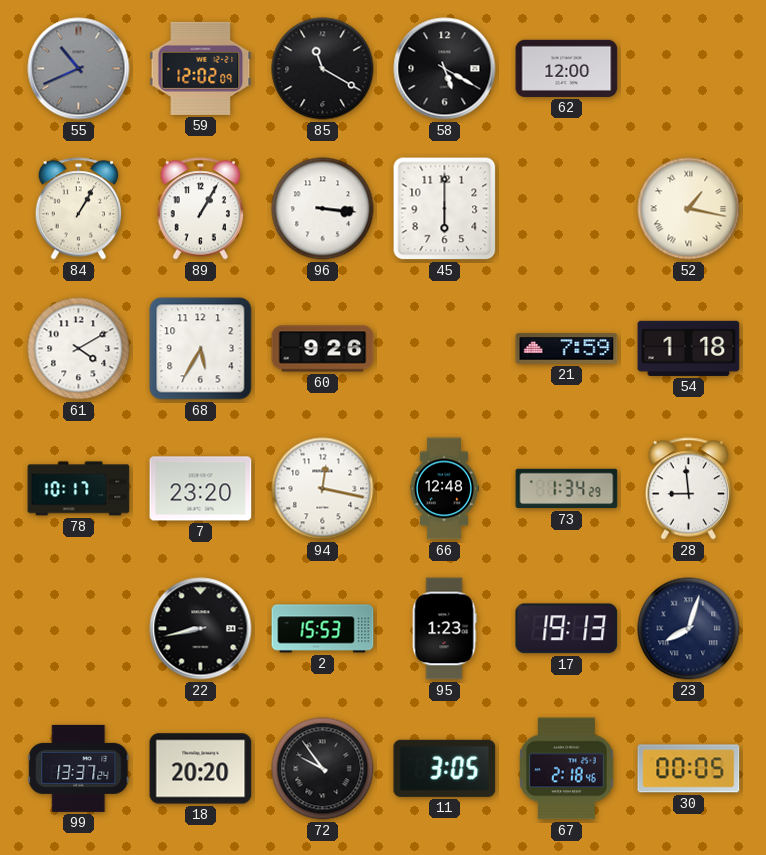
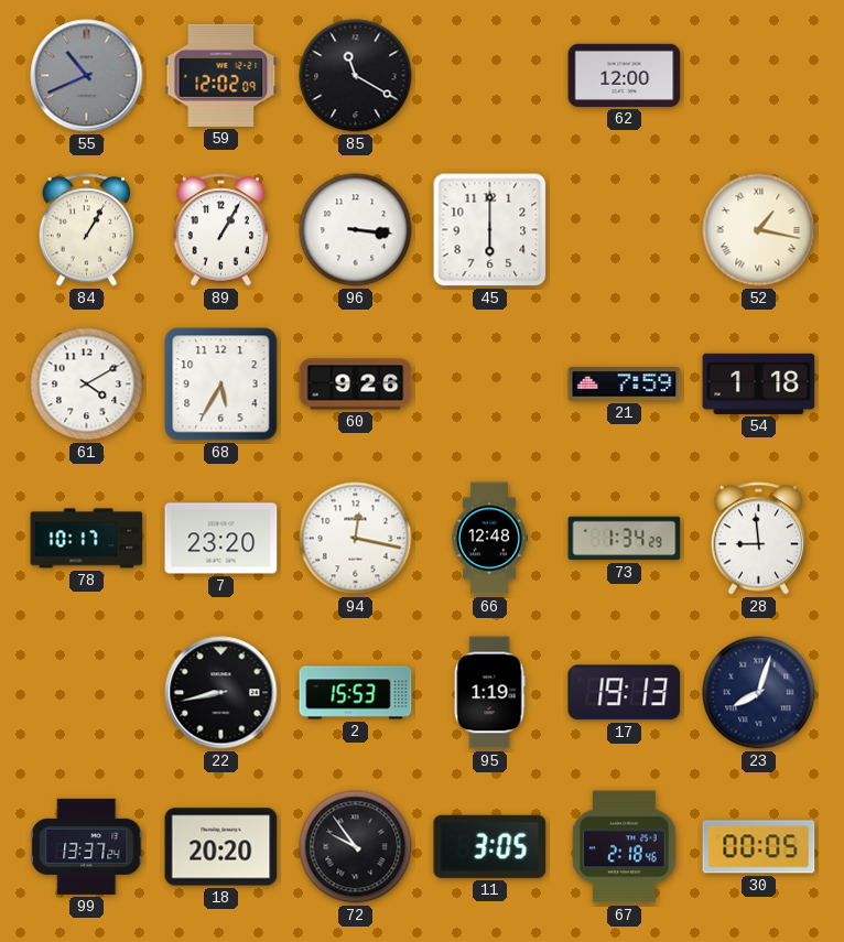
58: 5:20 -> none (445, 69)
95: 1:23 -> 1:19 (489, 693)
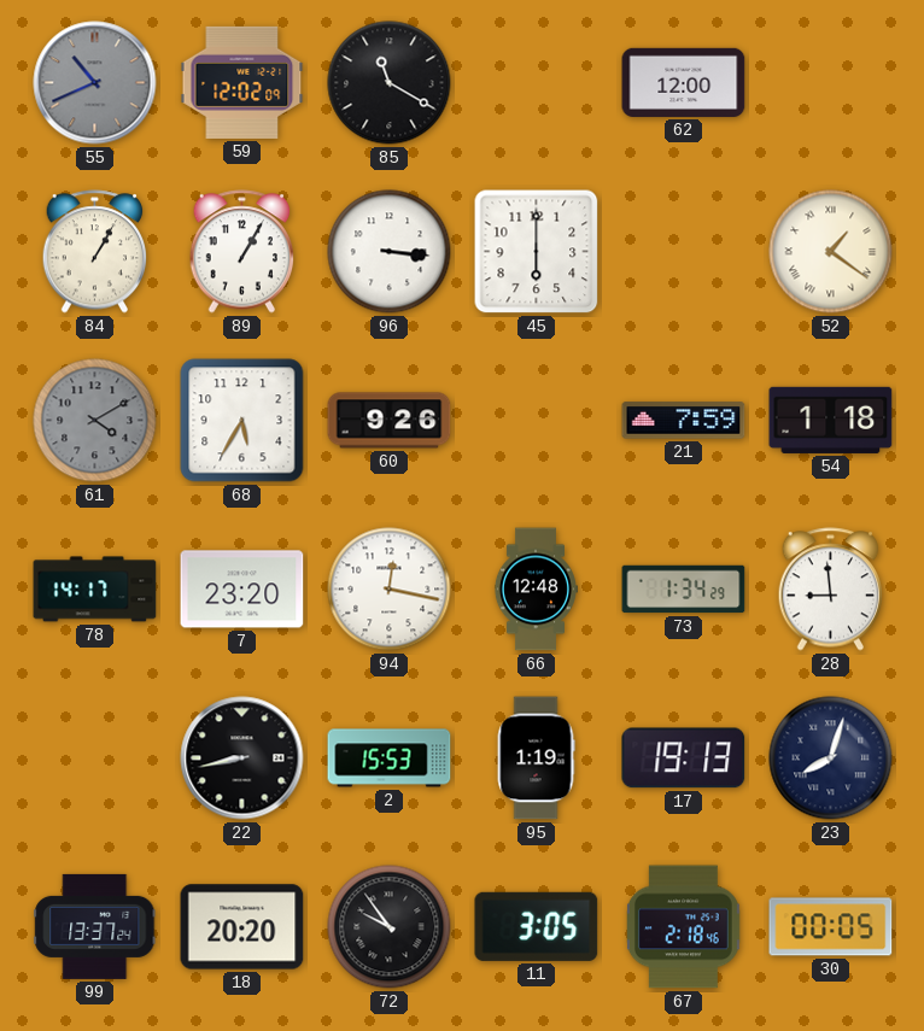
52: 1:17 -> 1:21 (831, 252)
61 dial: white -> grey (95, 421)
78: 10:17 -> 14:17 (95, 590)
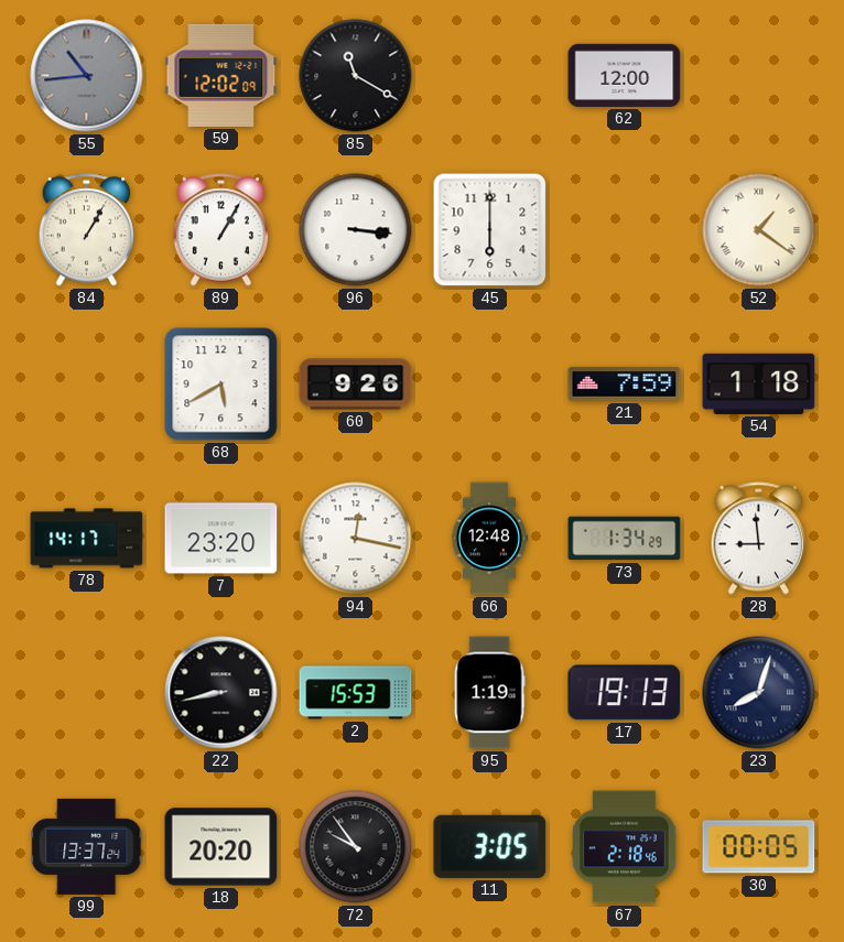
55: 10:41 -> 10:44 (87, 76)
61: 4:10 -> none (95, 421)
68: 5:35 -> 5:40 (221, 385)
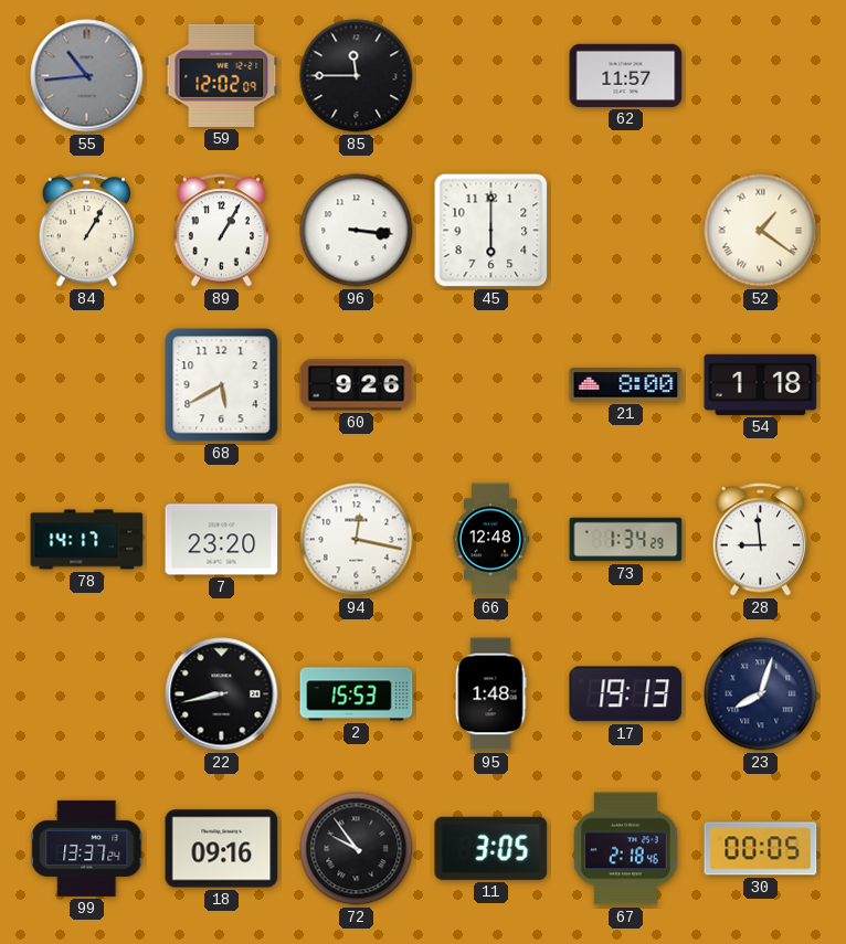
85: 11:20 -> 11:45 (357, 76)
62: 12:00 -> 11:57 (626, 75)
21: 7:59 -> 8:00 (626, 385)
95: 1:19 -> 1:48 (490, 694)
18: 20:20 -> 09:16 (222, 849)
